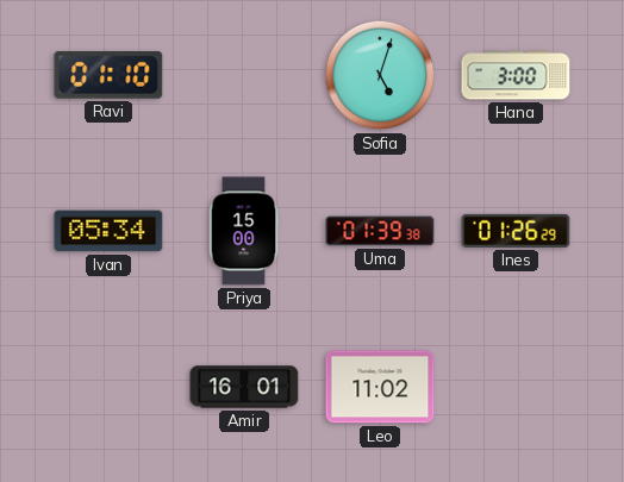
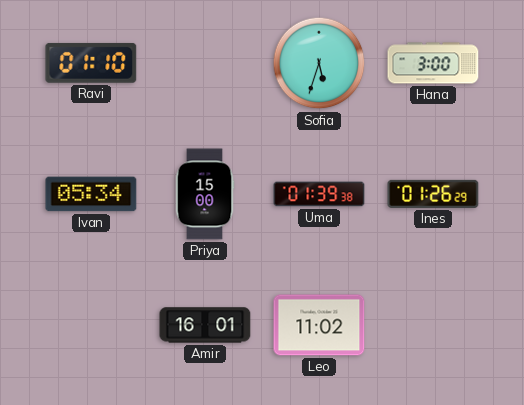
Sofia: 5:03 -> 5:33 (319, 63)
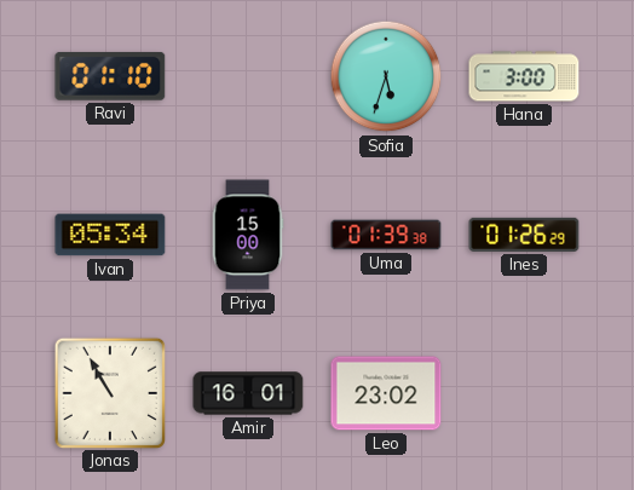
Jonas: none -> 10:55 (109, 392)
Leo: 11:02 -> 23:02 (386, 393)
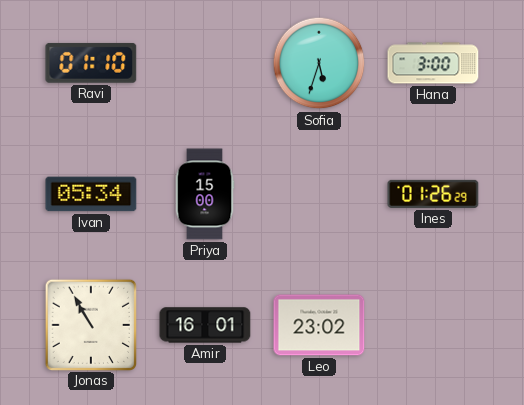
Uma: 01:39 -> none (386, 235)
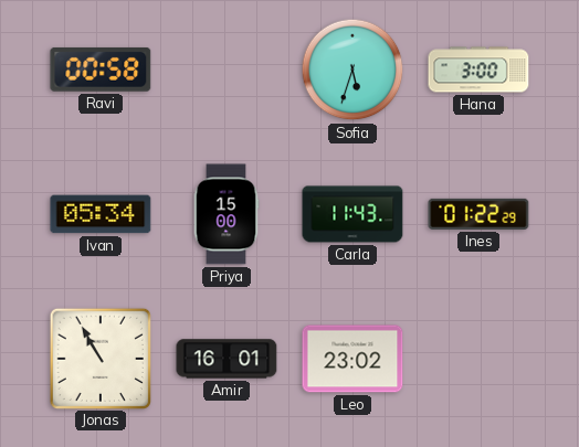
Ravi: 01:10 -> 00:58 (101, 70)
Carla: none -> 11:43 (352, 214)
Ines: 01:26 -> 01:22 (478, 214)
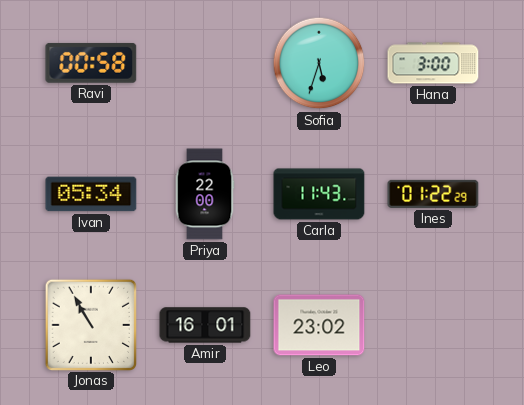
Priya: 15:00 -> 22:00 (205, 194)
